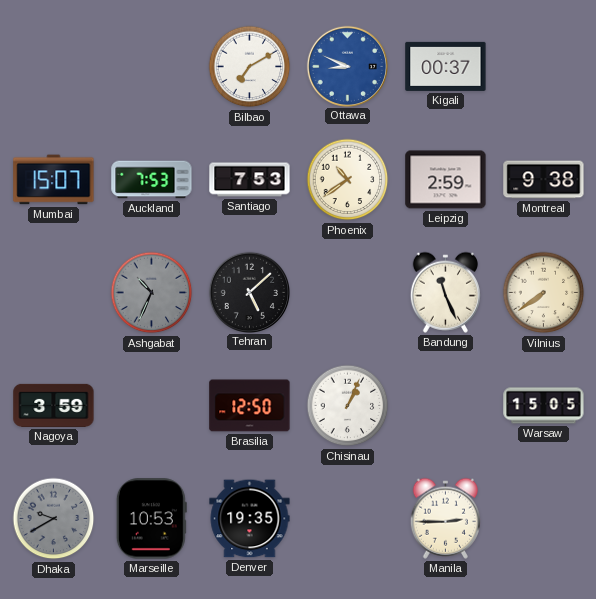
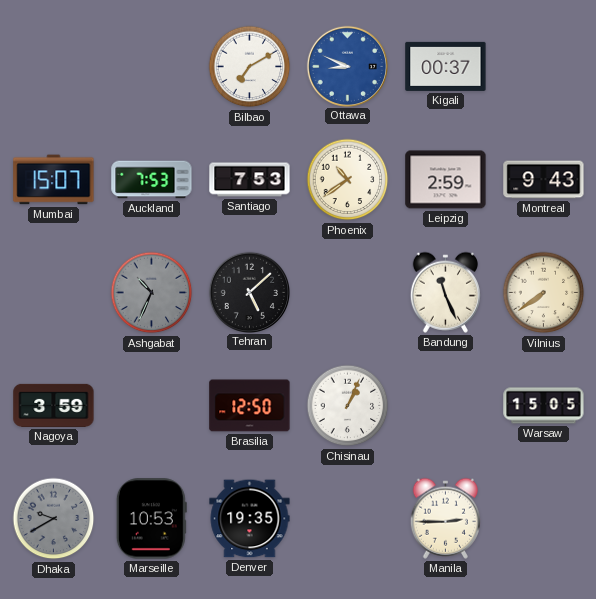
Montreal: 9:38 -> 9:43 (544, 180)
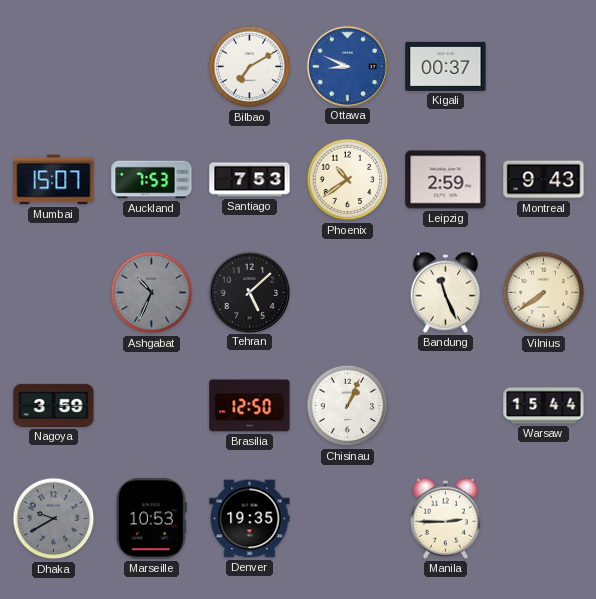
Warsaw: 15:05 -> 15:44 (544, 406)
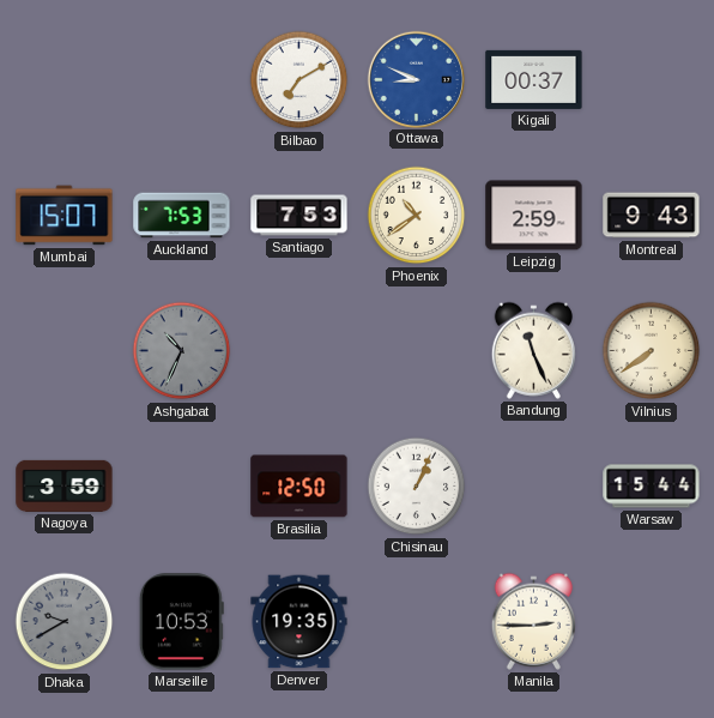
Tehran: 5:08 -> none (249, 292)
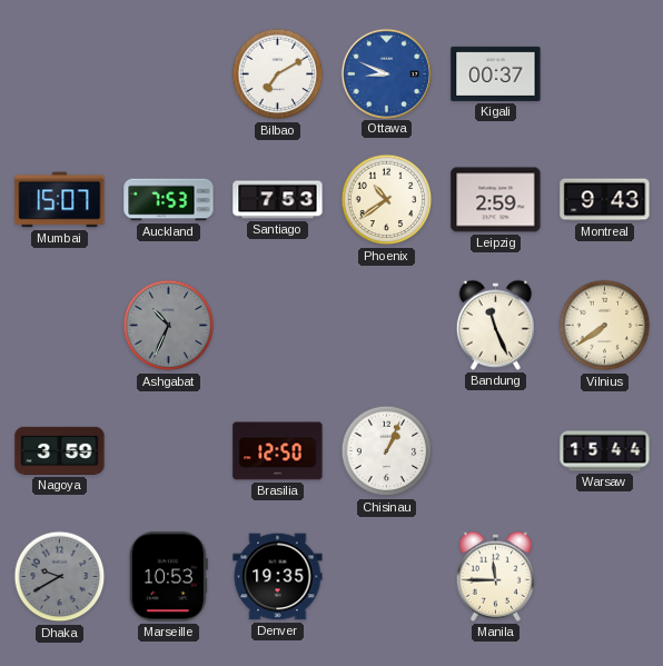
Manila: 2:45 -> 11:45 (495, 576)
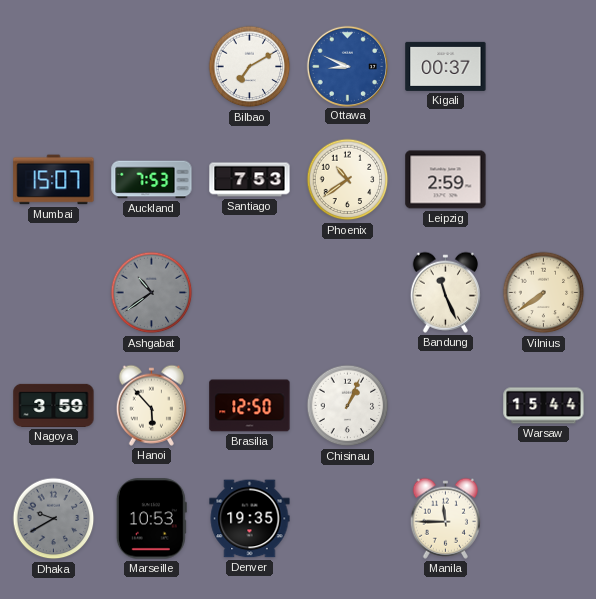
Montreal: 9:43 -> none (605, 200)
Ashgabat: 10:34 -> 10:39 (152, 293)
Hanoi: none -> 5:53 (151, 405)
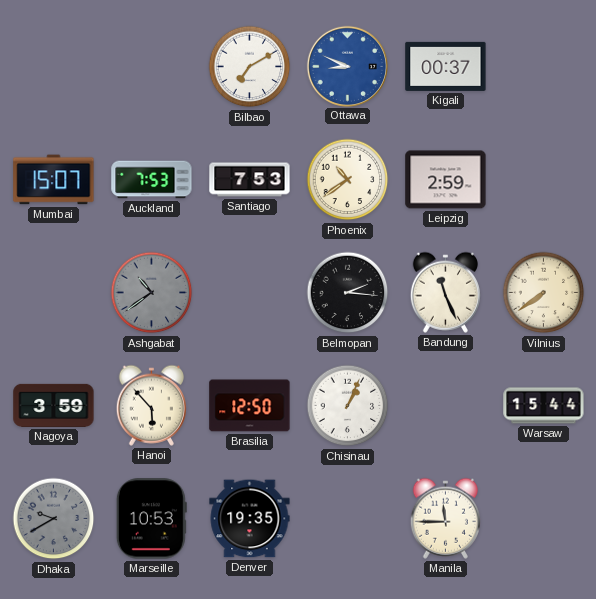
Belmopan: none -> 2:16 (348, 293)
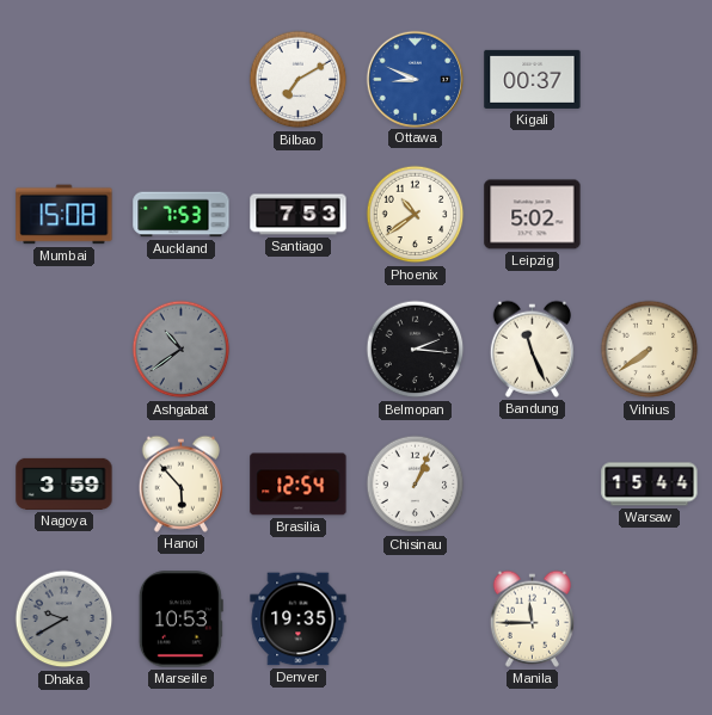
Mumbai: 15:07 -> 15:08 (65, 215)
Leipzig: 2:59 -> 5:02 (533, 215)
Brasilia: 12:50 -> 12:54 (299, 485)
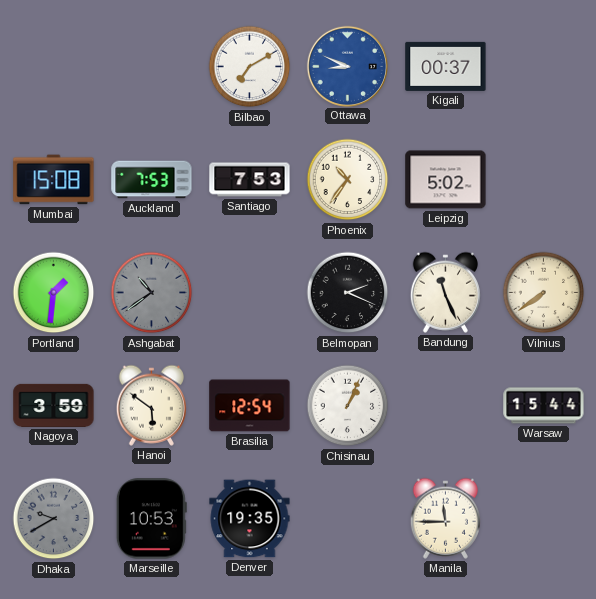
Phoenix: 10:39 -> 10:36 (348, 180)
Portland: none -> 1:31 (54, 293)
Belmopan: 2:16 -> 2:19 (348, 293)
Hanoi: 5:53 -> 5:51 (151, 405)
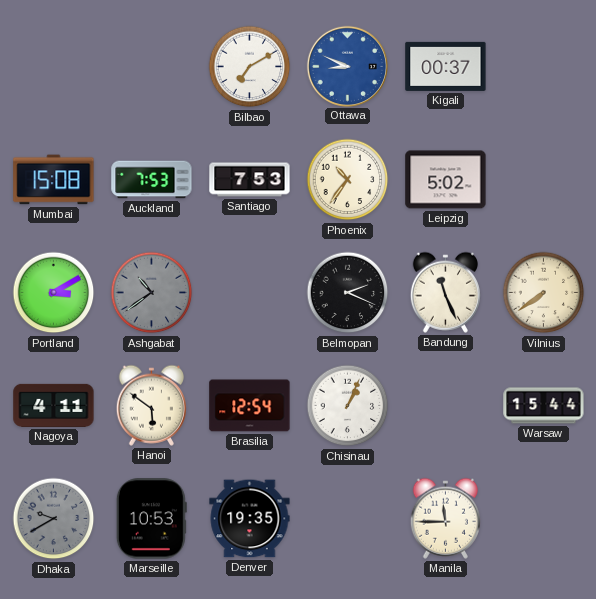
Portland: 1:31 -> 3:10 (54, 293)
Nagoya: 3:59 -> 4:11 (54, 405)
